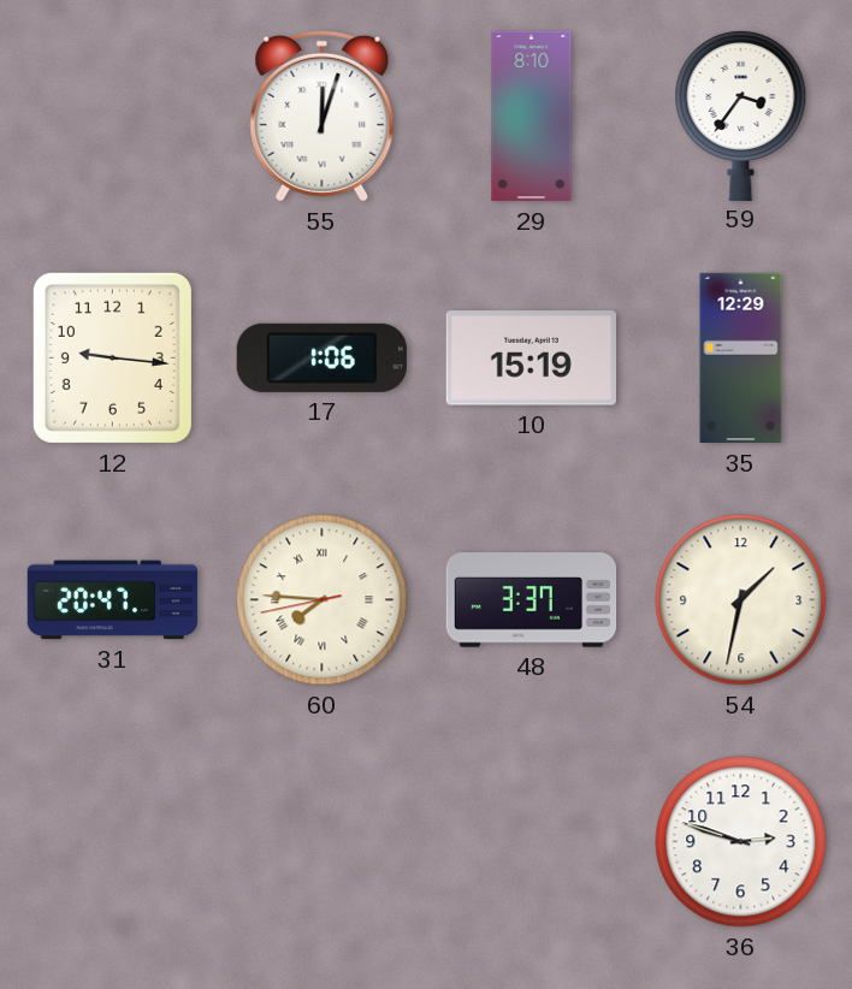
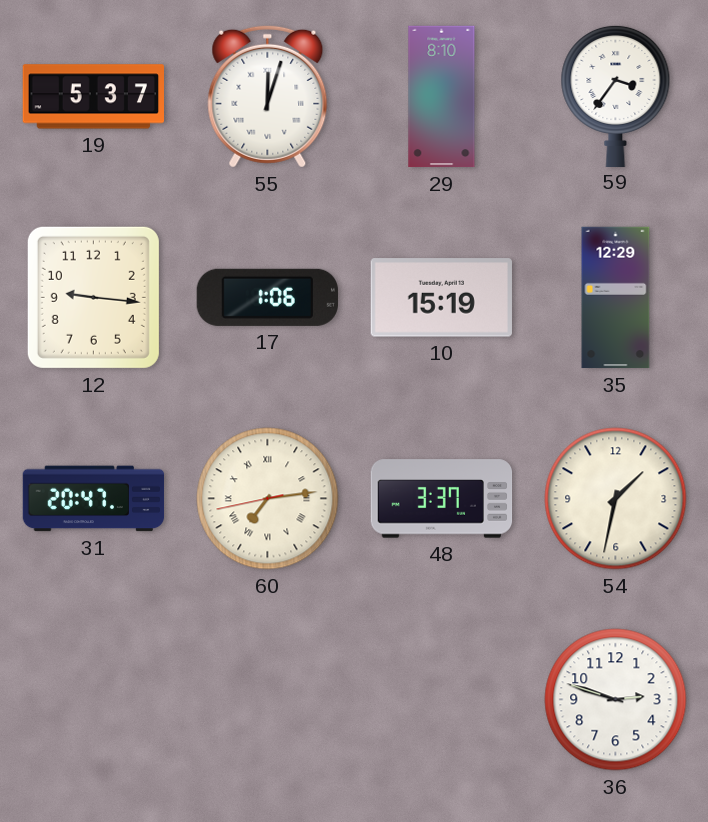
19: none -> 5:37 (93, 97)
60: 7:45 -> 7:13 (268, 499)
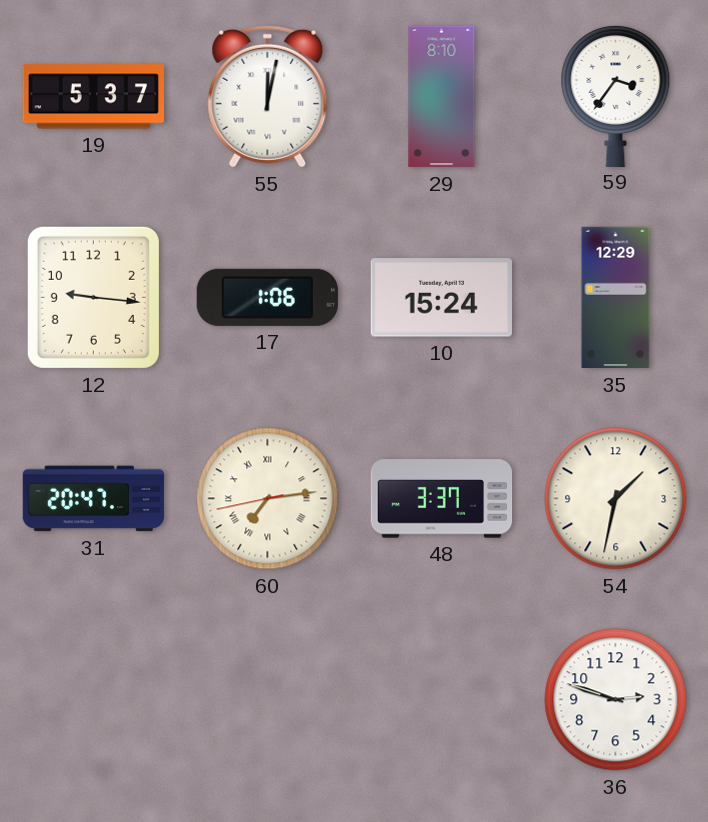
55: 12:03 -> 12:02 (268, 96)
10: 15:19 -> 15:24 (441, 298)
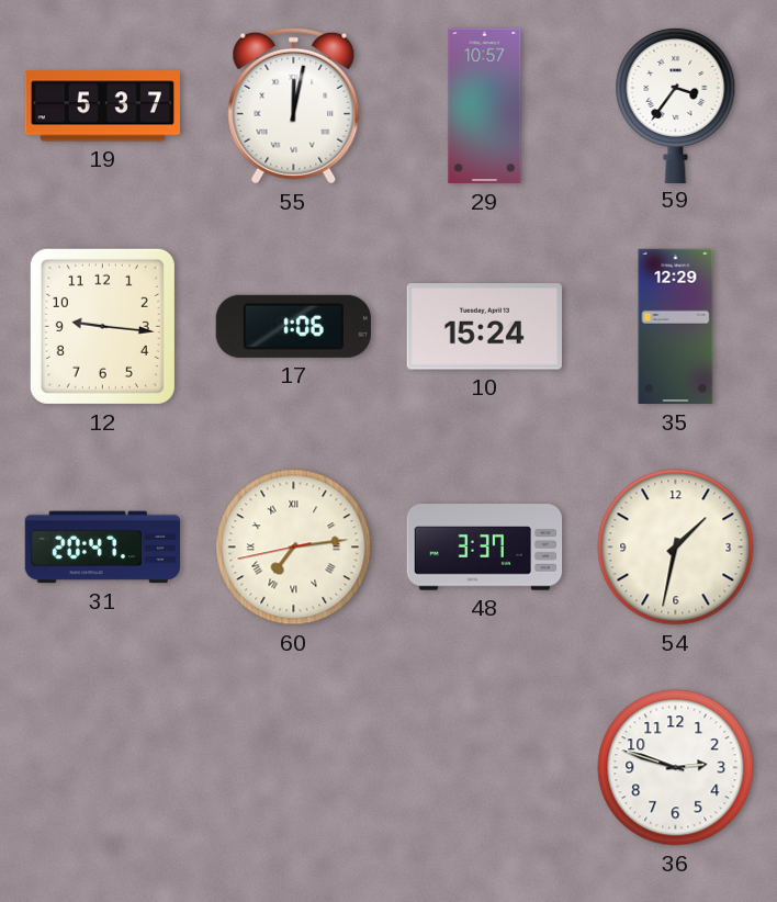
29: 8:10 -> 10:57 (485, 106)
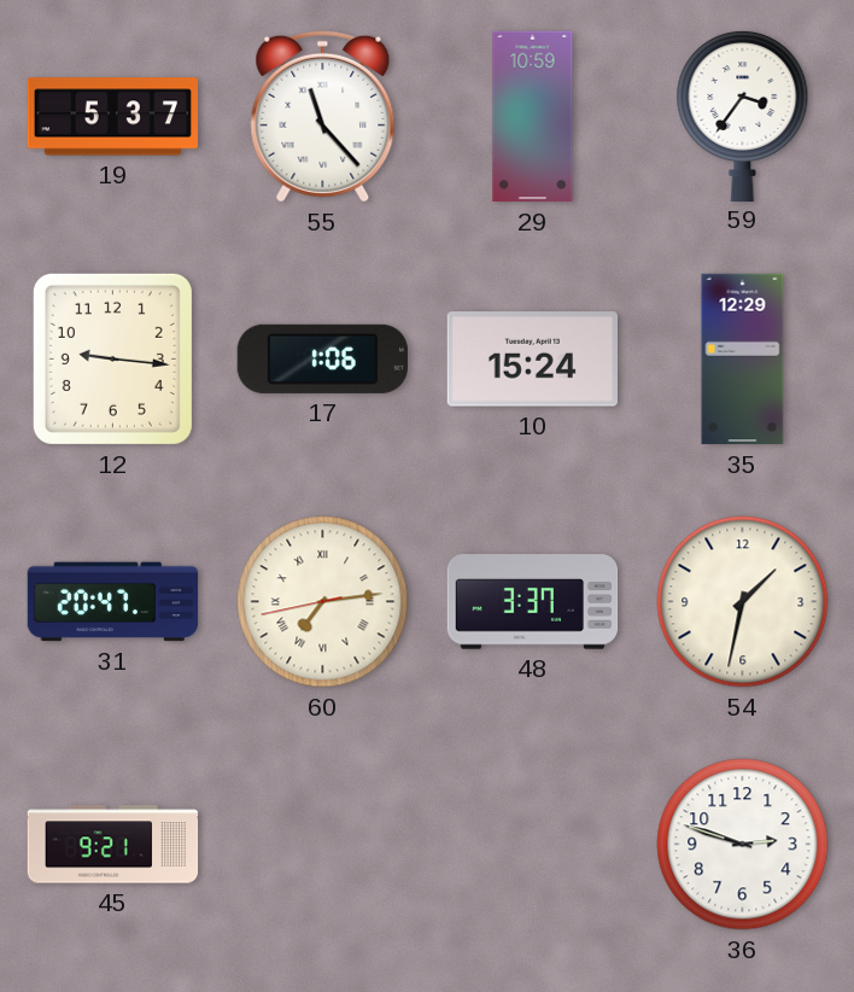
55: 12:02 -> 11:23 (323, 116)
29: 10:57 -> 10:59 (533, 117)
45: none -> 9:21 (113, 845)
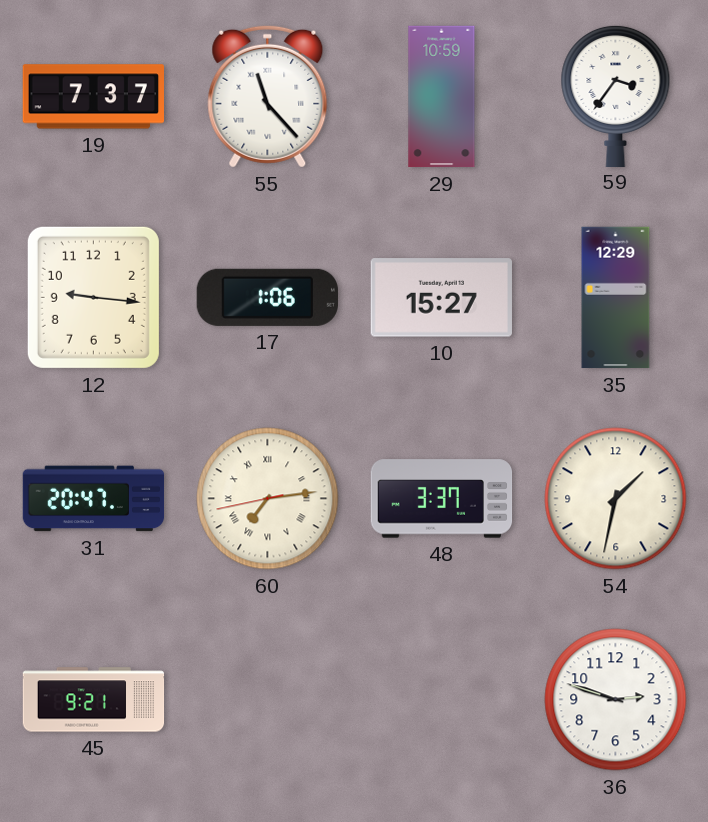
19: 5:37 -> 7:37 (93, 97)
10: 15:24 -> 15:27 (441, 298)
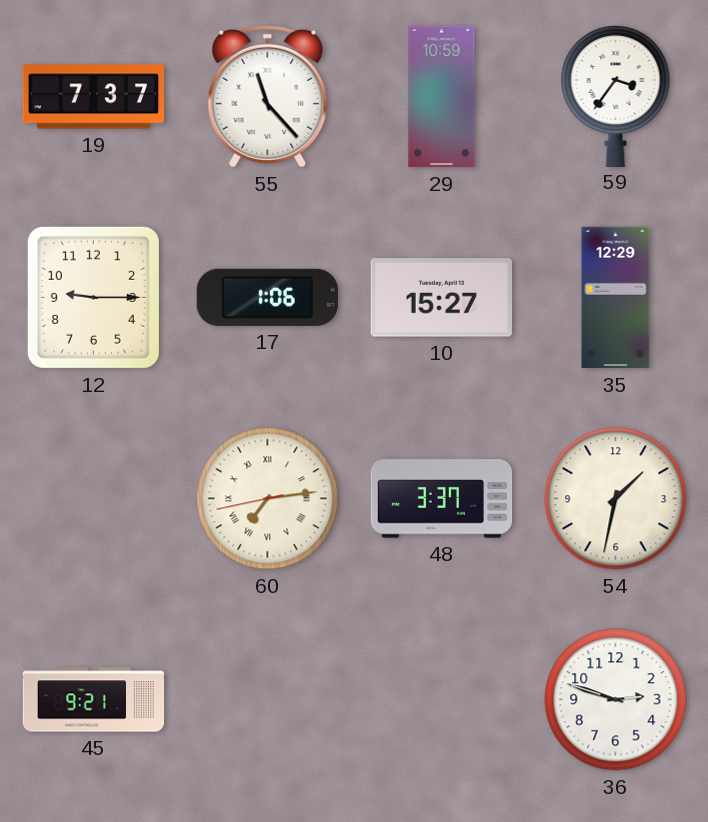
12: 9:16 -> 9:15 (93, 297)
31: 20:47 -> none (94, 499)
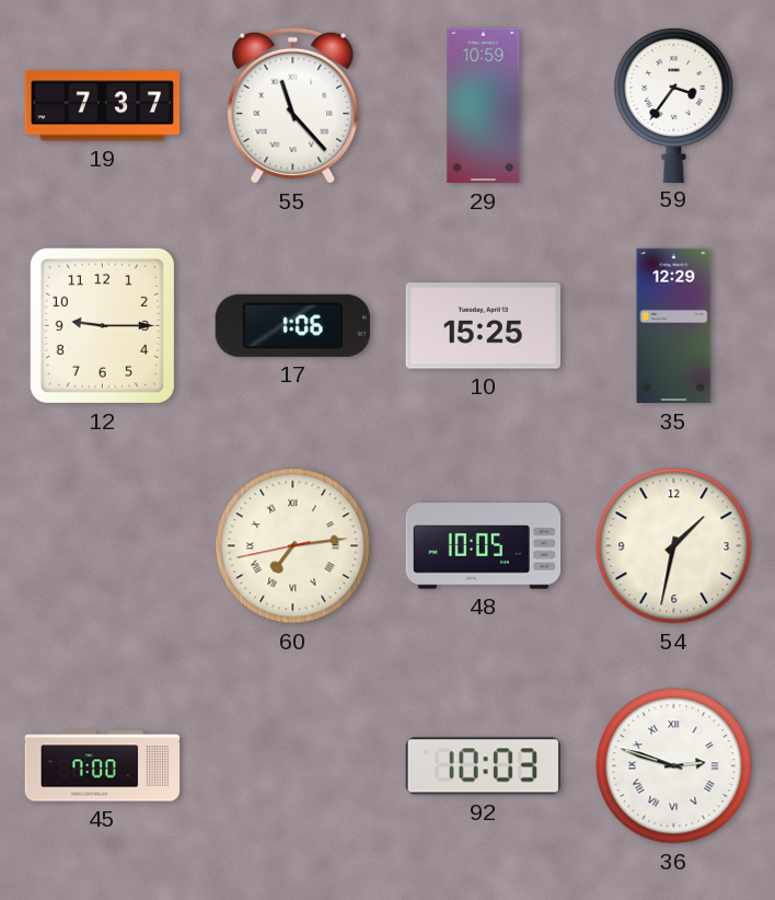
10: 15:27 -> 15:25 (483, 326)
48: 3:37 -> 10:05 (484, 546)
45: 9:21 -> 7:00 (103, 766)
92: none -> 10:03 (483, 766)
36 numerals: Arabic -> Roman (674, 766)
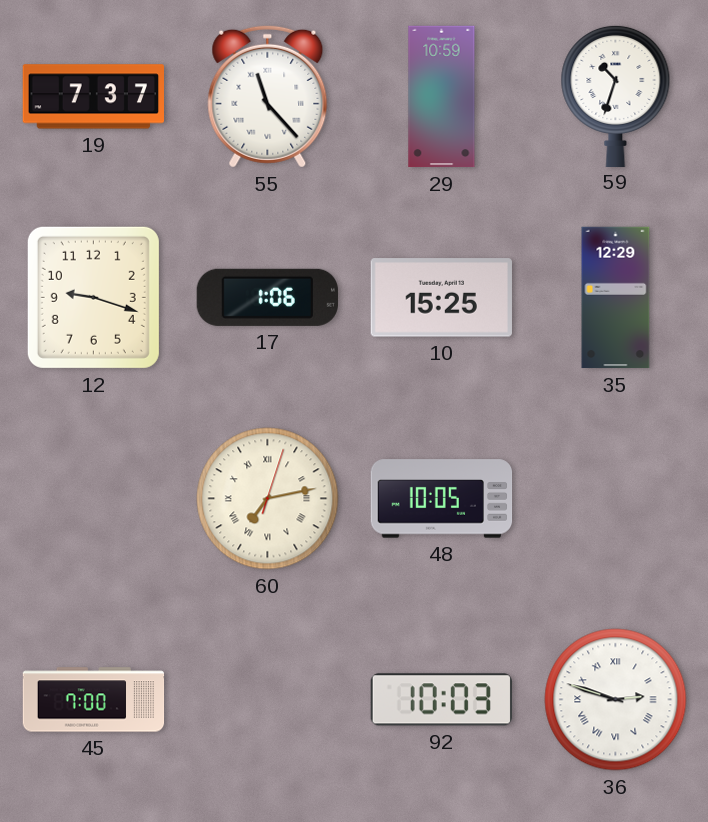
59: 3:36 -> 10:33 (616, 95)
12: 9:15 -> 9:18 (93, 297)
60: 7:13:43 -> 7:13:03 (268, 499)
54: 1:32 -> none (674, 546)
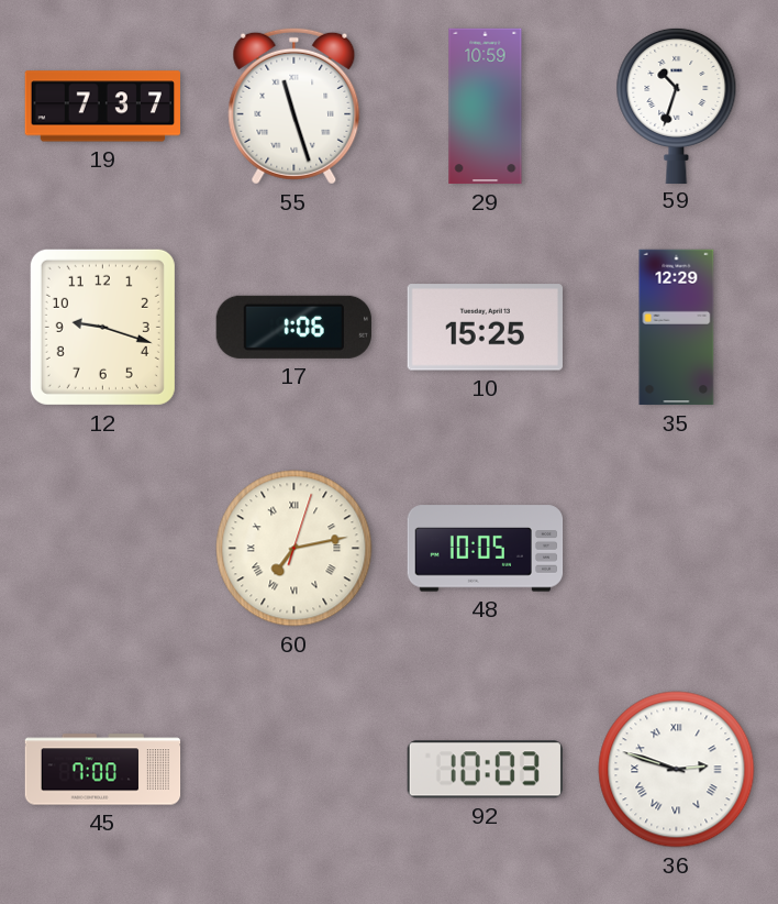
55: 11:23 -> 11:27 (294, 106)
